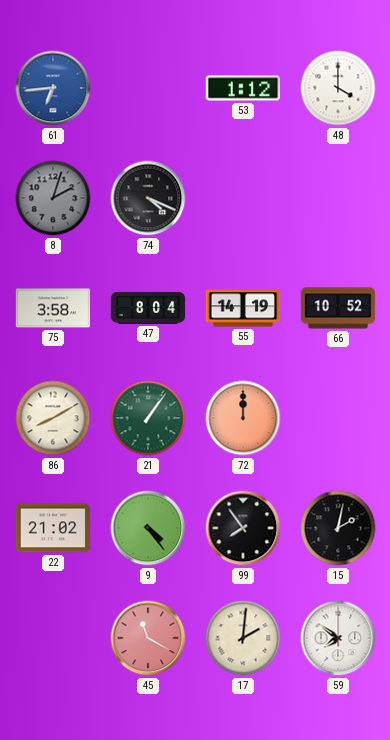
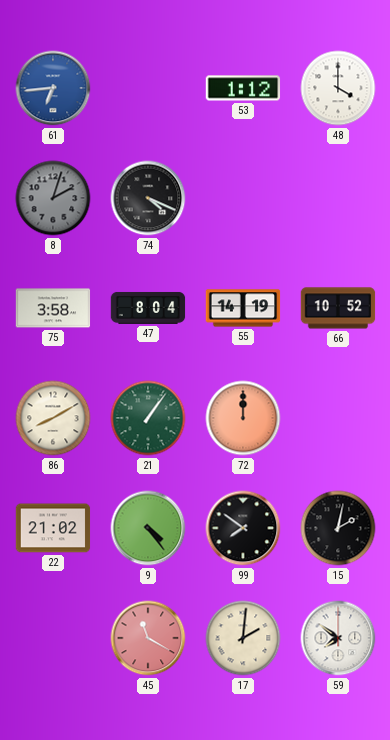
99: 7:54 -> 7:51 (243, 528)
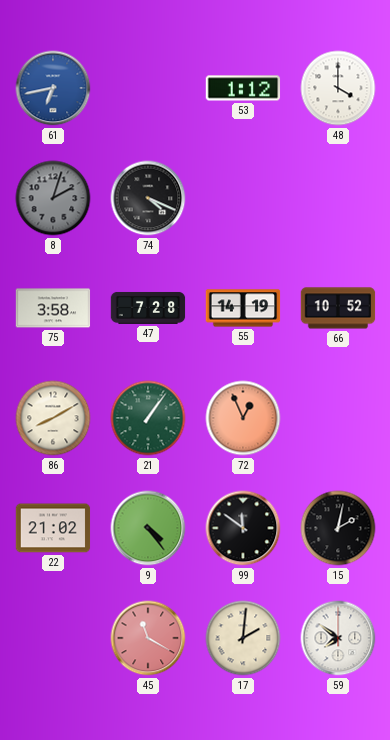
61: 6:44 -> 6:43 (53, 88)
47: 8:04 -> 7:28 (148, 308)
72: 12:00 -> 12:56 (243, 418)
99: 7:51 -> 11:51 (243, 528)
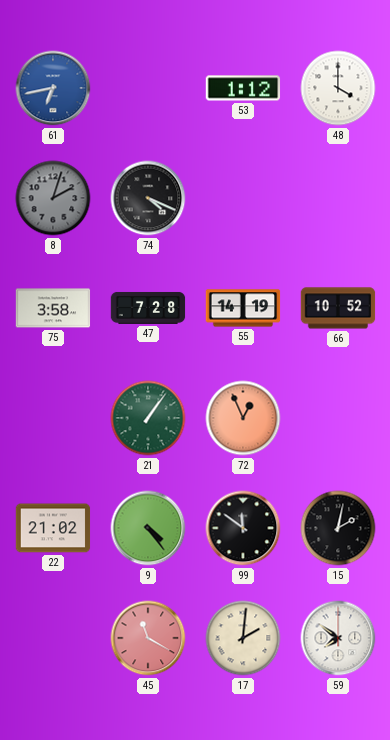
86: 8:10 -> none (53, 418)
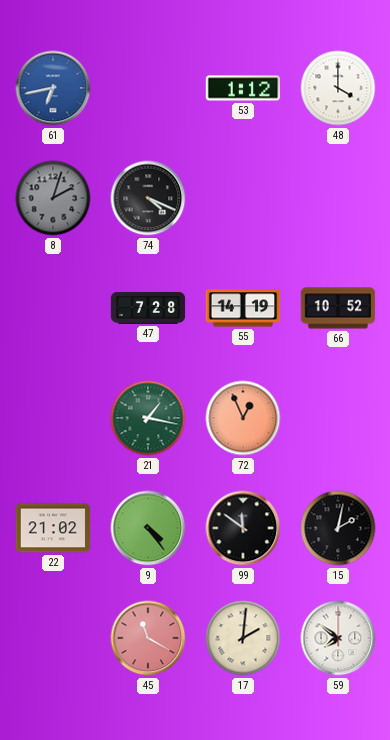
75: 3:58 -> none (53, 308)
21: 1:06 -> 1:17 (148, 418)
